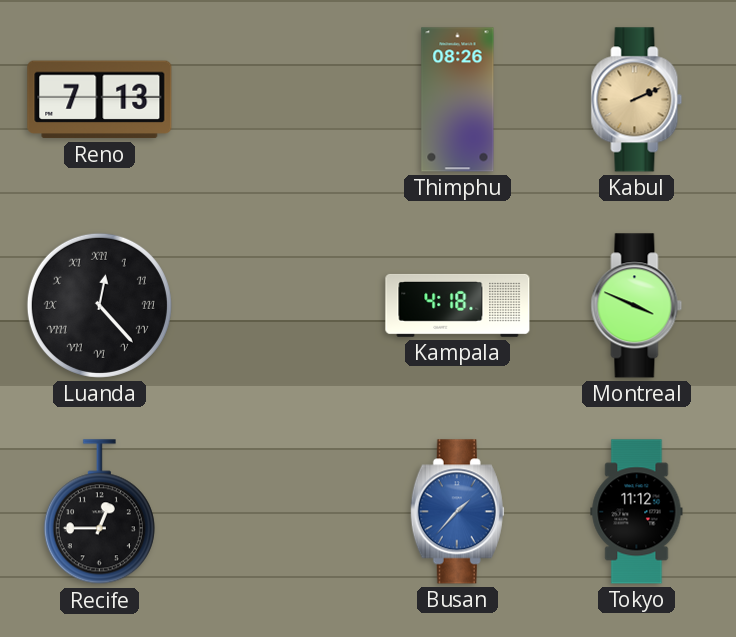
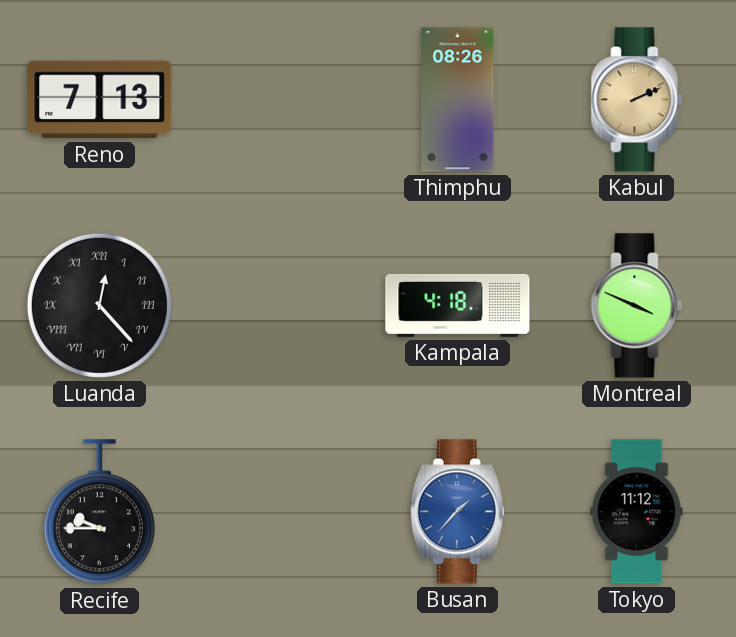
Recife: 12:45 -> 9:45 (99, 512)
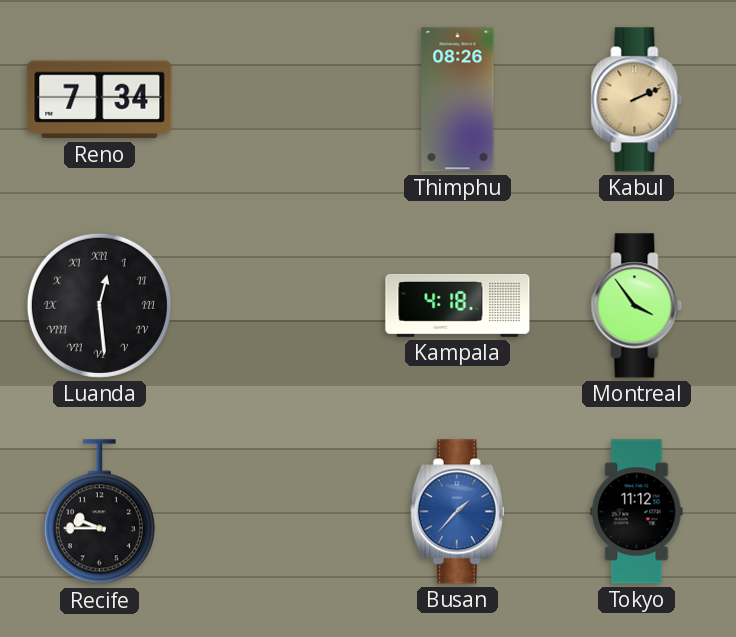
Reno: 7:13 -> 7:34 (100, 100)
Luanda: 12:23 -> 12:29 (99, 305)
Montreal: 3:49 -> 3:54 (637, 306)
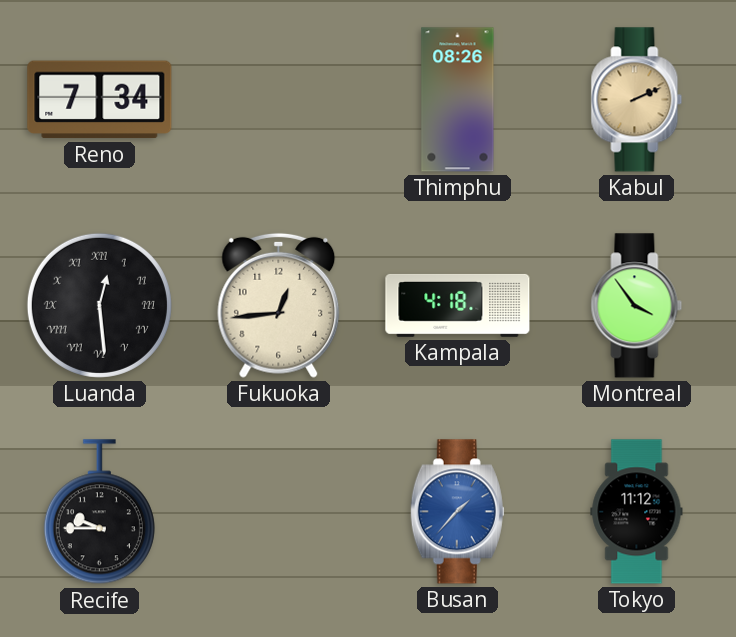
Fukuoka: none -> 12:44 (279, 305)
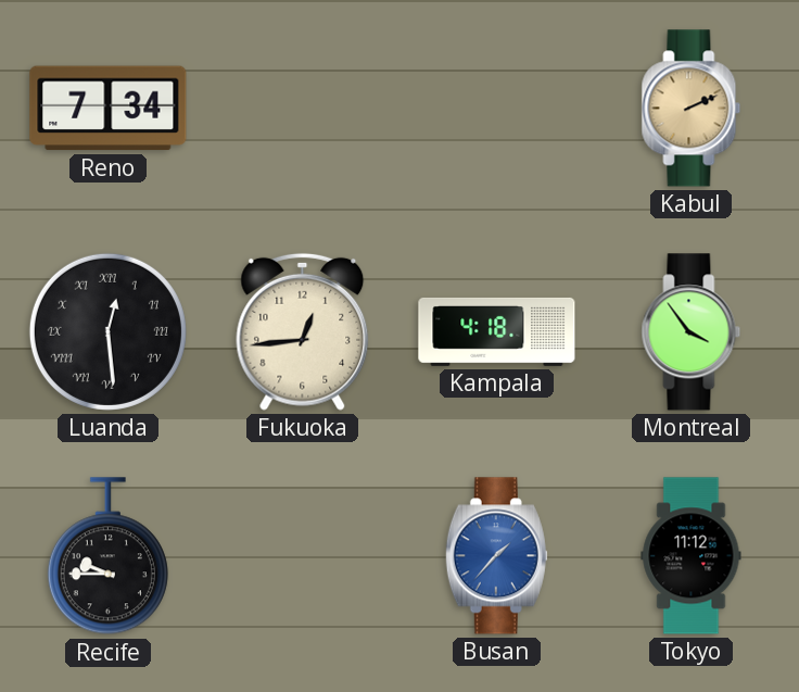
Thimphu: 08:26 -> none (458, 100)
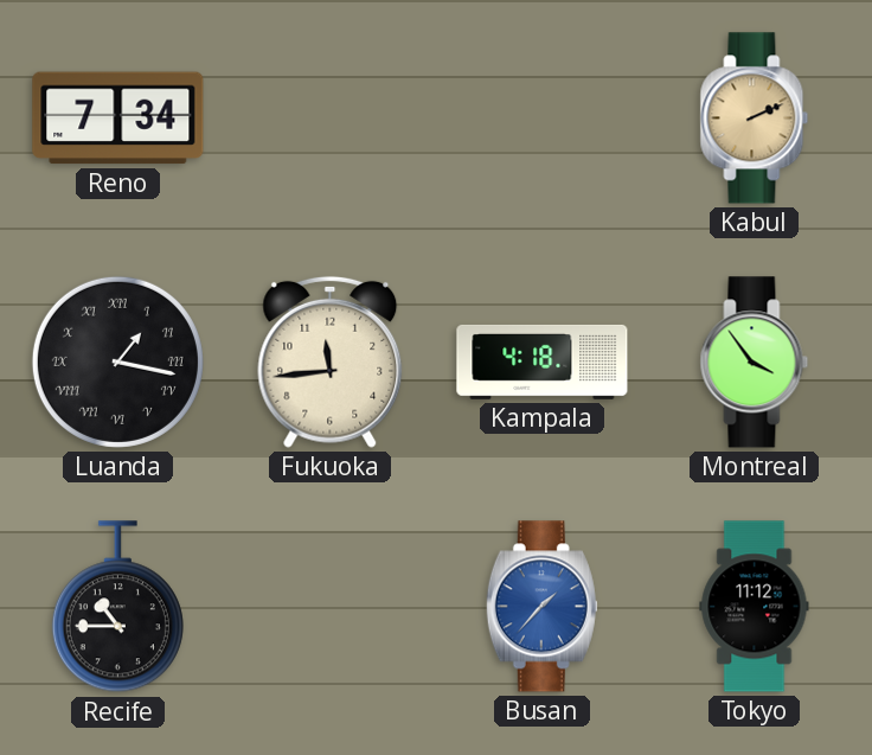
Luanda: 12:29 -> 1:17 (117, 361)
Fukuoka: 12:44 -> 11:44 (331, 361)
Recife: 9:45 -> 10:45 (117, 607)
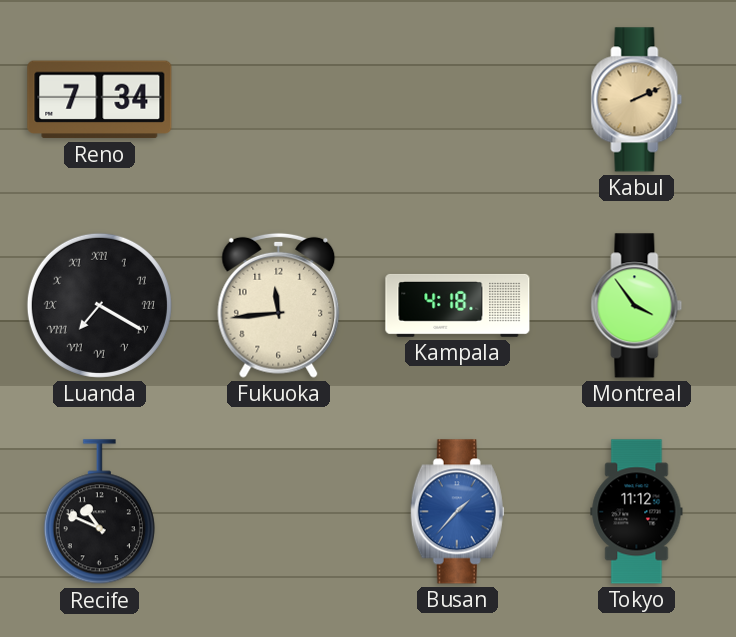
Luanda: 1:17 -> 7:20 (99, 305)
Recife: 10:45 -> 10:49 (99, 512)
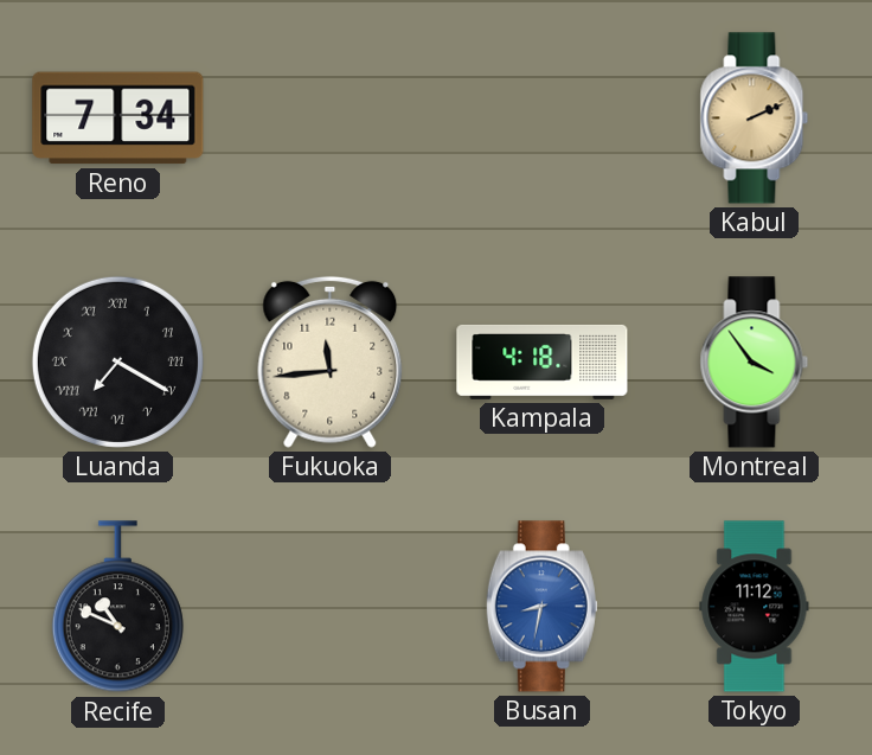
Busan: 1:37 -> 8:32 (541, 607)
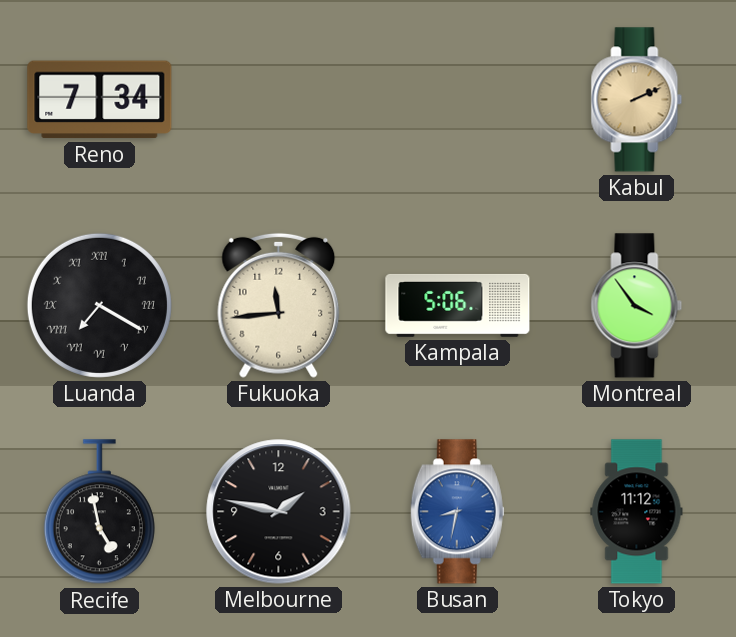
Kampala: 4:18 -> 5:06 (458, 305)
Recife: 10:49 -> 4:58 (99, 512)
Melbourne: none -> 1:47 (279, 512)
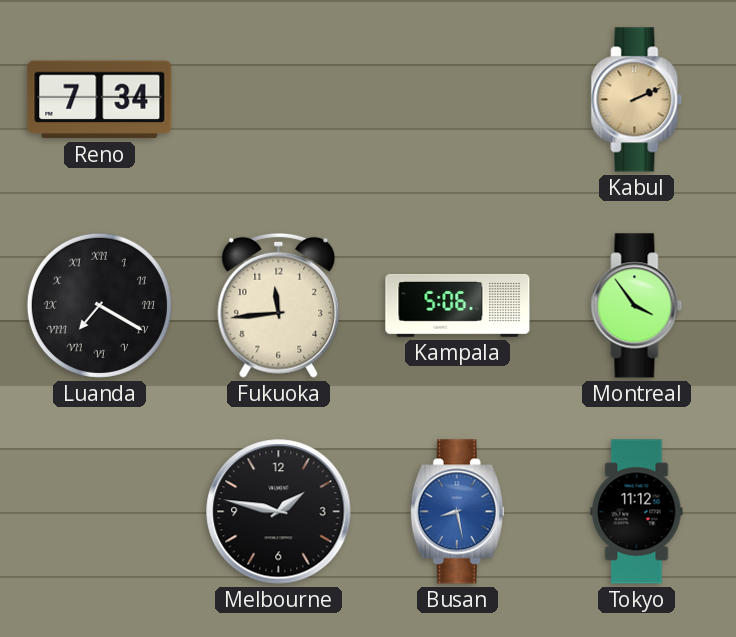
Recife: 4:58 -> none (99, 512)
Busan: 8:32 -> 8:28 (457, 512)
